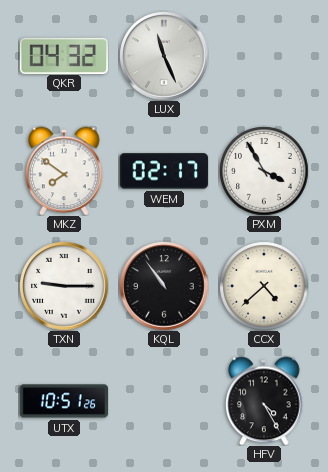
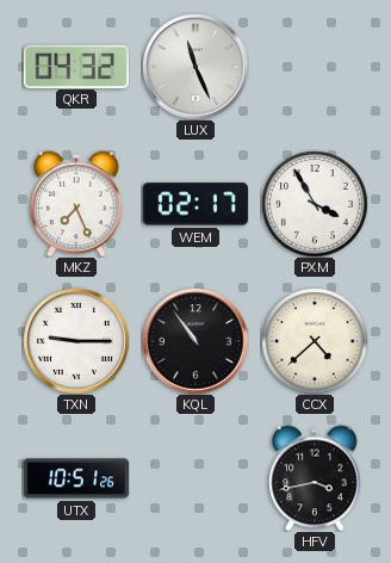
MKZ: 7:51 -> 7:26 (76, 204)
HFV: 4:25 -> 3:43 (315, 478)
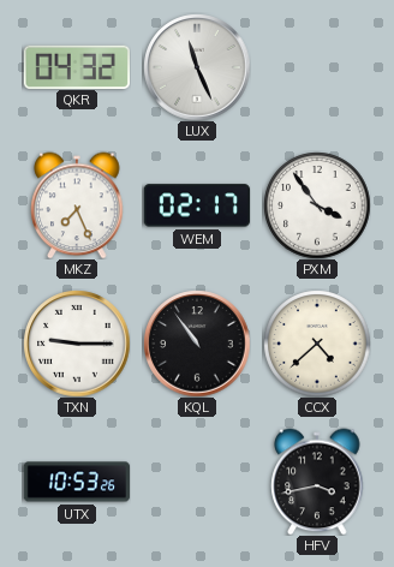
PXM: 3:55 -> 3:54 (317, 205)
UTX: 10:51 -> 10:53 (76, 482)
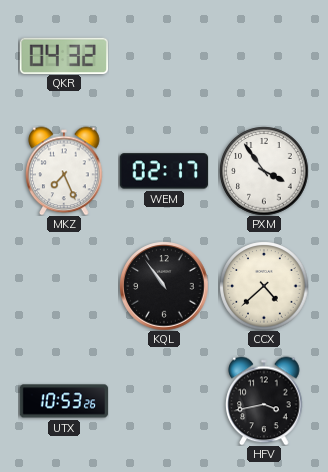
LUX: 11:26 -> none (197, 67)
TXN: 9:15 -> none (77, 344)
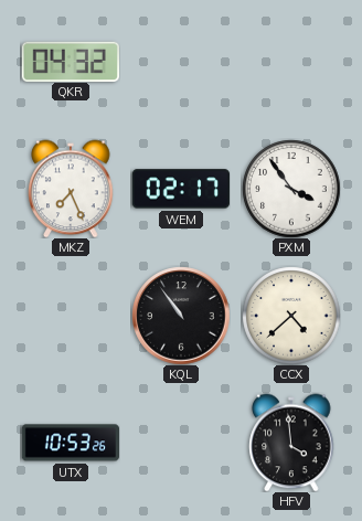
HFV: 3:43 -> 3:59 (291, 443)
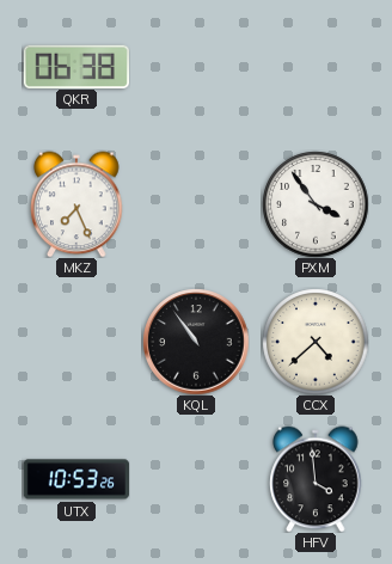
QKR: 04:32 -> 06:38 (75, 66)
WEM: 02:17 -> none (181, 189)
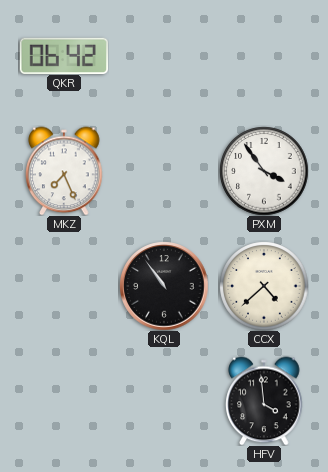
QKR: 06:38 -> 06:42 (63, 55)
UTX: 10:53 -> none (75, 479)
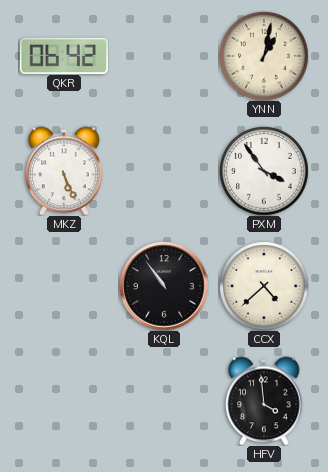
YNN: none -> 1:02 (264, 56)
MKZ: 7:26 -> 5:26 (64, 171)
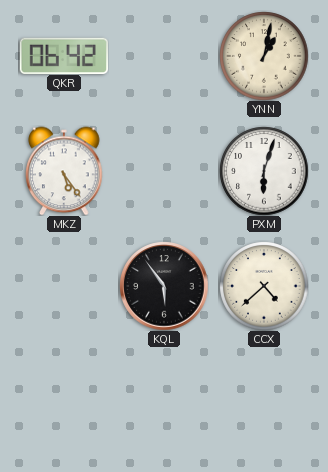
MKZ: 5:26 -> 5:24 (64, 171)
PXM: 3:54 -> 6:03 (264, 171)
KQL: 10:54 -> 5:54 (164, 286)
HFV: 3:59 -> none (264, 401)
